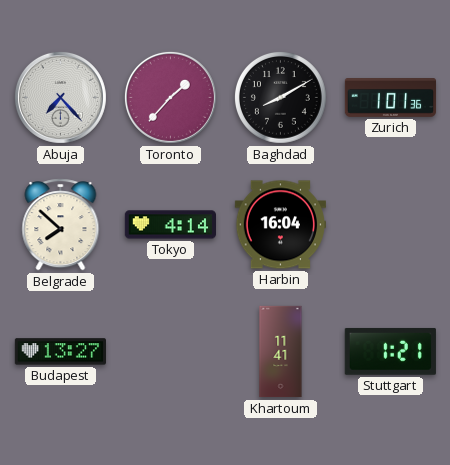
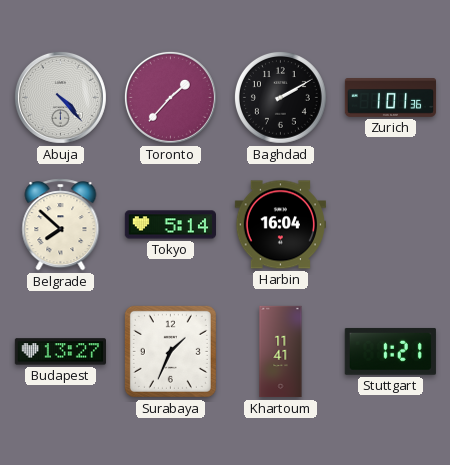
Abuja: 7:23 -> 4:23 (60, 97)
Baghdad: 8:10 -> 2:10 (280, 97)
Tokyo: 4:14 -> 5:14 (170, 225)
Surabaya: none -> 1:34 (170, 351)
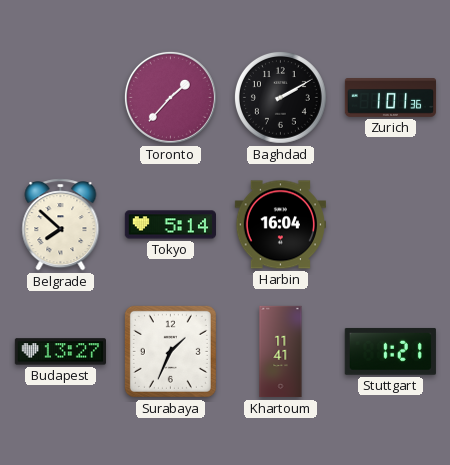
Abuja: 4:23 -> none (60, 97)
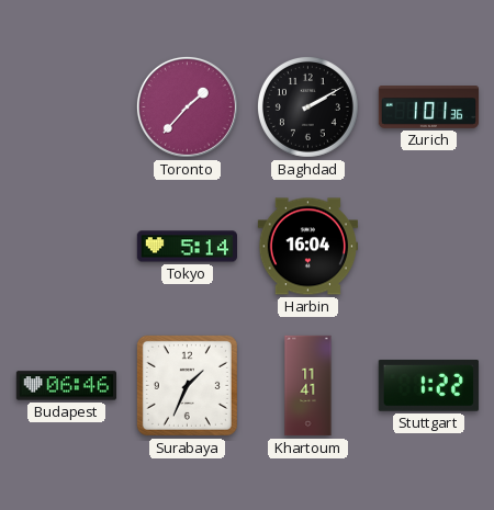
Belgrade: 7:52 -> none (61, 225)
Budapest: 13:27 -> 06:46 (66, 386)
Stuttgart: 1:21 -> 1:22 (428, 385)
